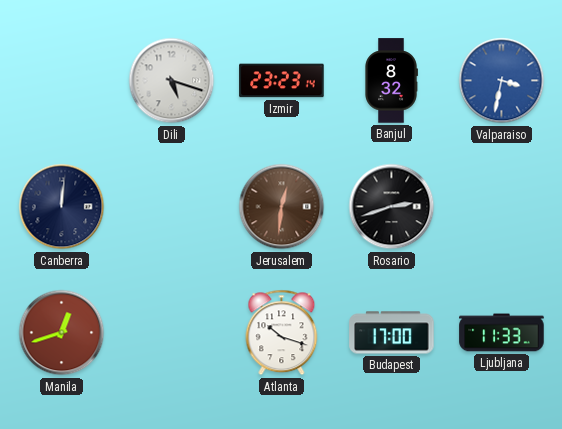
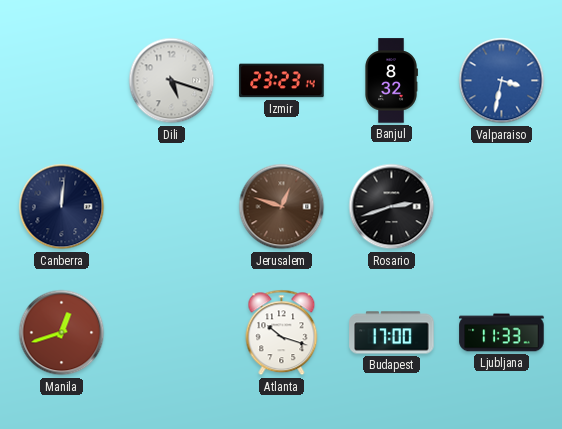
Jerusalem: 12:31 -> 12:48 (282, 207)
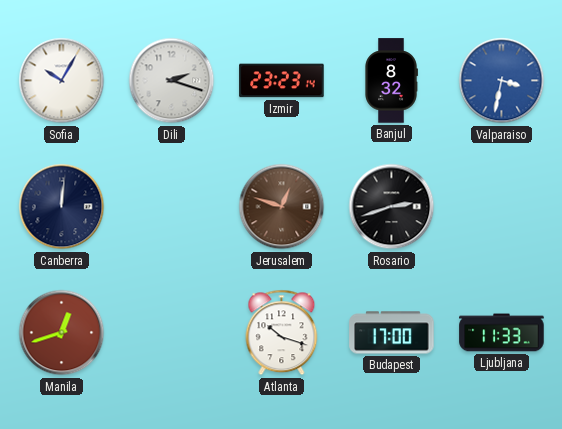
Sofia: none -> 10:05 (62, 81)
Dili: 5:18 -> 2:18 (172, 81)
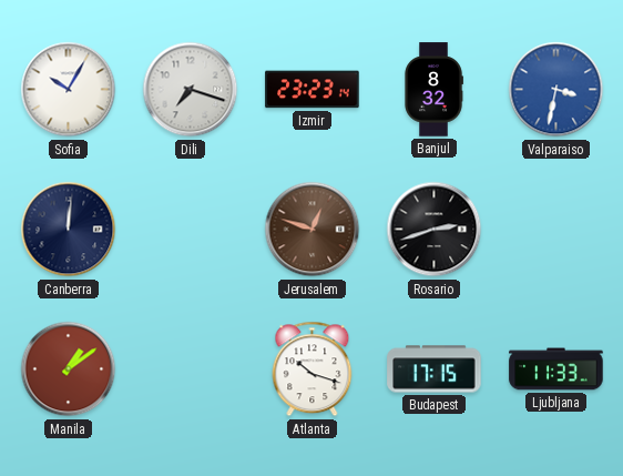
Dili: 2:18 -> 7:18 (191, 90)
Manila: 12:42 -> 1:09 (69, 369)
Budapest: 17:00 -> 17:15 (435, 369)
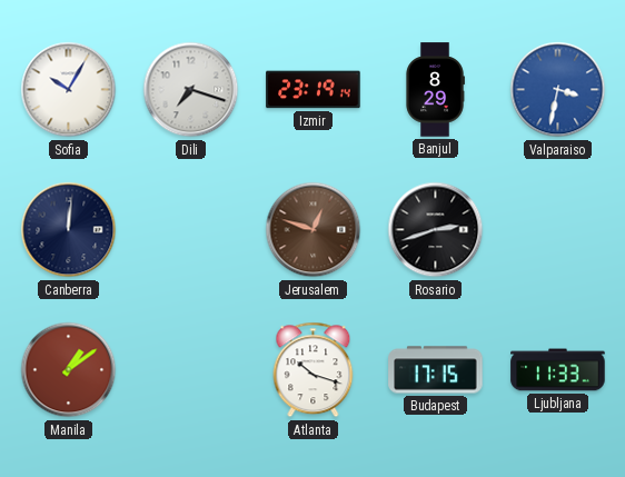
Izmir: 23:23 -> 23:19 (314, 90)
Banjul: 8:32 -> 8:29 (435, 90)
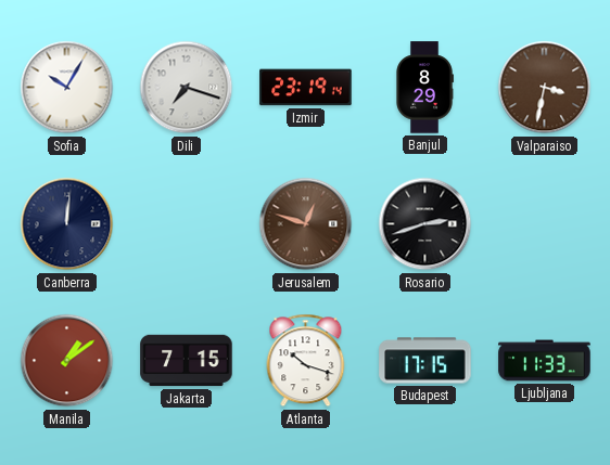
Valparaiso dial: blue -> brown (545, 88)
Jakarta: none -> 7:15 (187, 361)
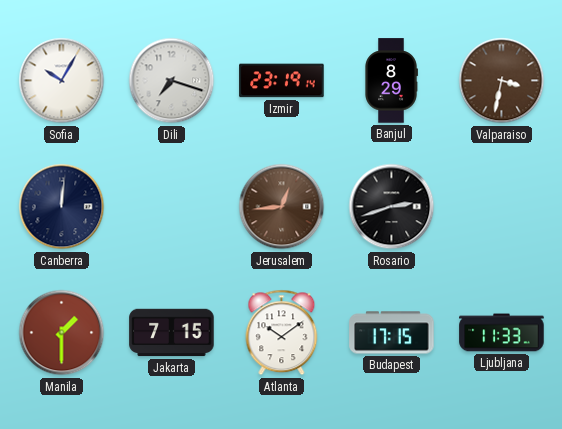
Jerusalem: 12:48 -> 12:44 (282, 207)
Manila: 1:09 -> 1:30 (62, 333)
Atlanta: 10:18 -> 10:09 (282, 333)
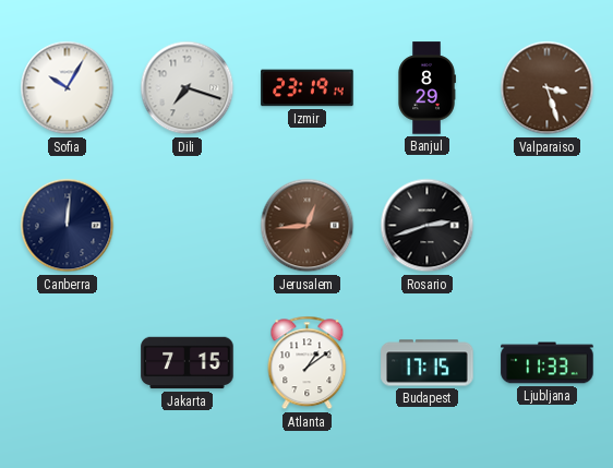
Valparaiso: 3:32 -> 3:27 (548, 88)
Manila: 1:30 -> none (62, 333)
Atlanta: 10:09 -> 1:09 (308, 363)
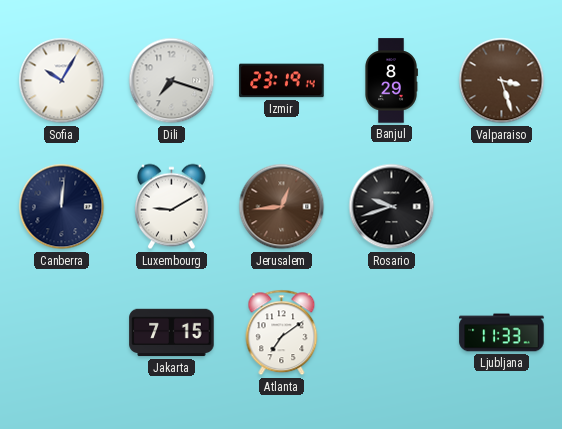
Luxembourg: none -> 9:10 (171, 207)
Rosario: 2:42 -> 9:42 (392, 207)
Atlanta: 1:09 -> 7:09 (282, 333)
Budapest: 17:15 -> none (428, 363)
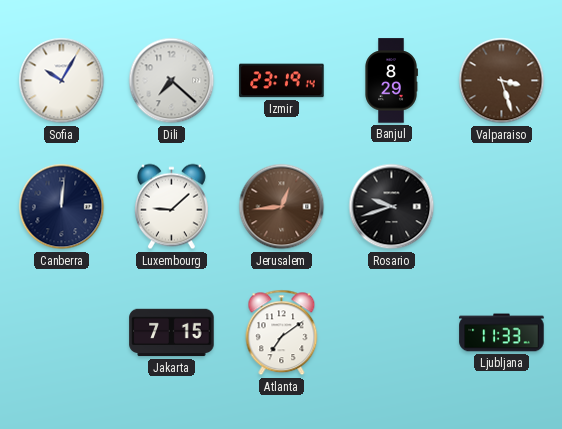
Dili: 7:18 -> 7:22 (172, 81)
Luxembourg: 9:10 -> 9:08 (171, 207)
